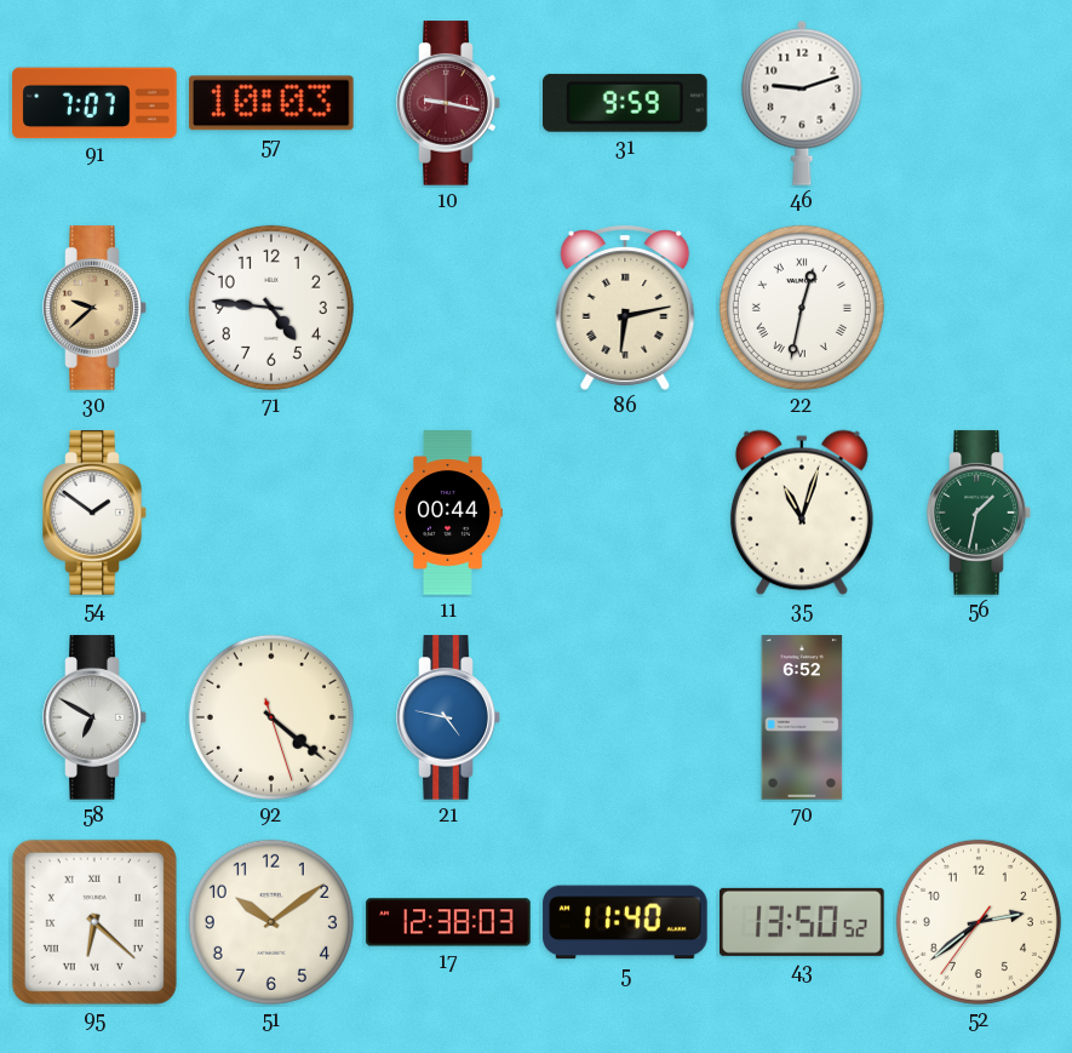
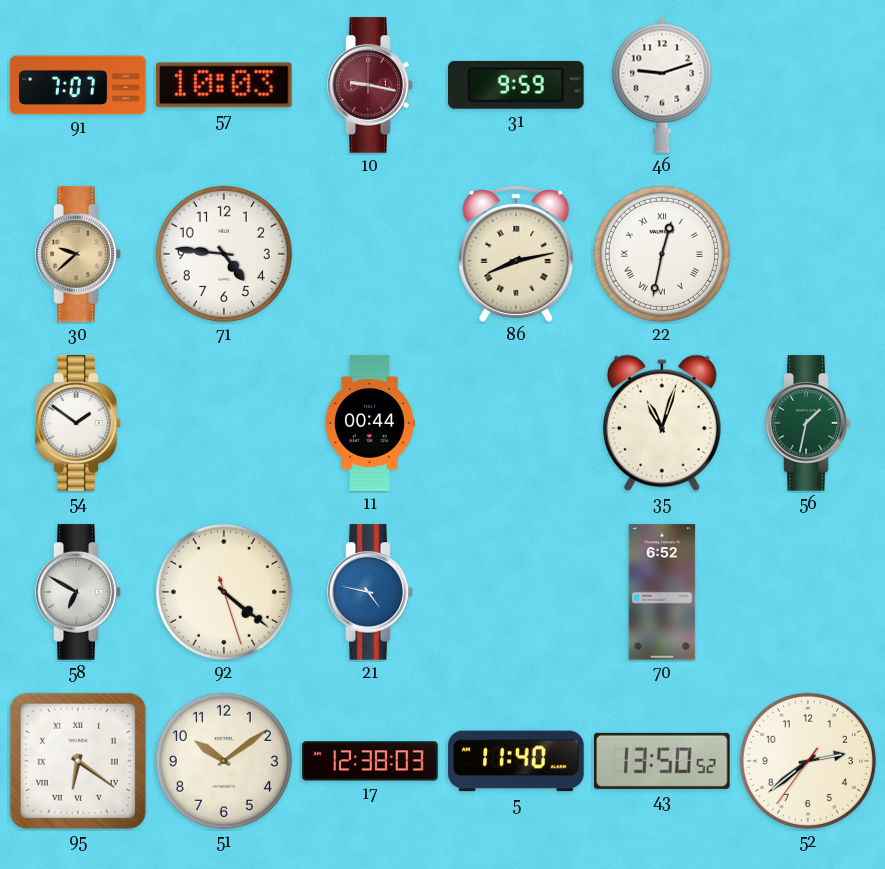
86: 6:13 -> 8:13 (516, 254)
95: 6:22 -> 6:21 (78, 761)
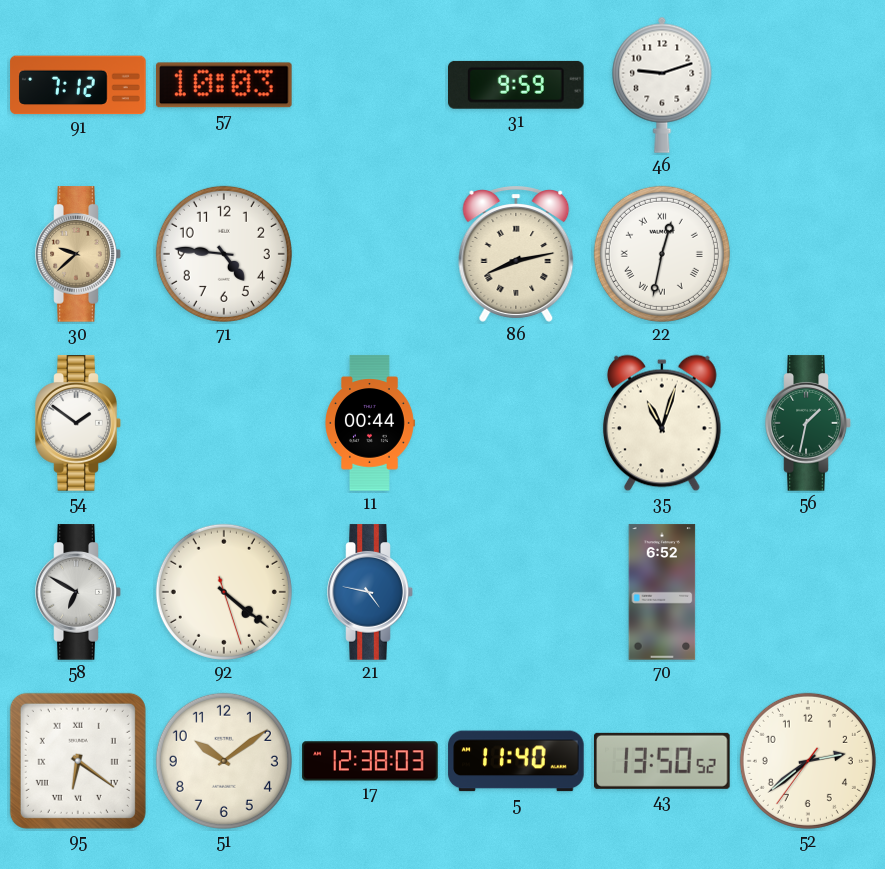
91: 7:07 -> 7:12 (78, 85)
10: 9:17 -> none (370, 85)
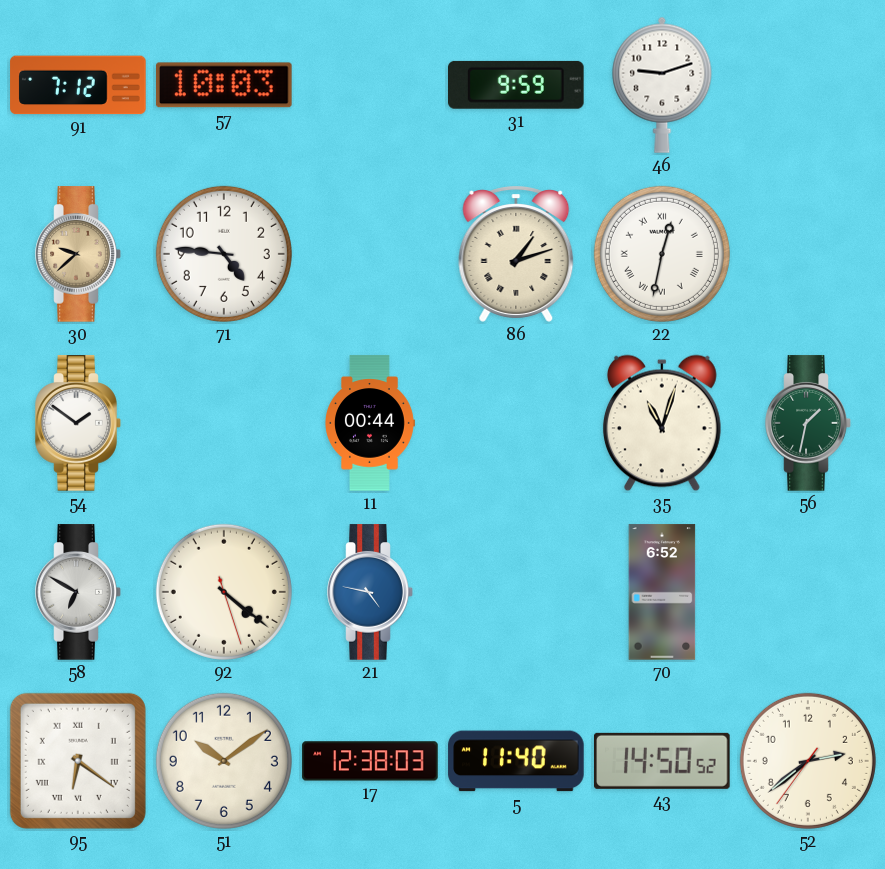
86: 8:13 -> 1:12 (516, 254)
43: 13:50 -> 14:50 (663, 761)
